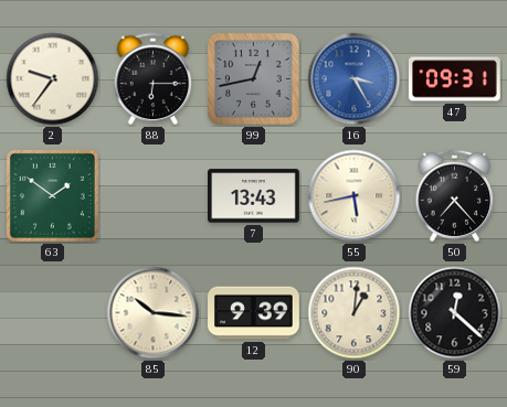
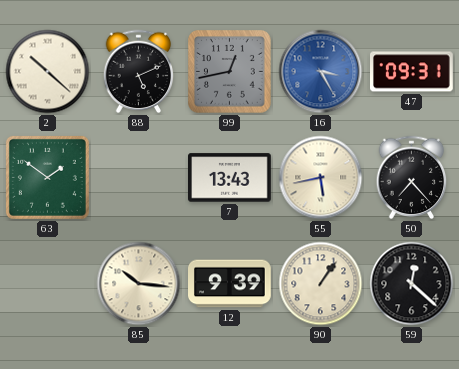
2: 9:36 -> 10:22 (48, 72)
88: 6:15 -> 5:11 (139, 72)
90: 1:01 -> 1:06 (321, 284)
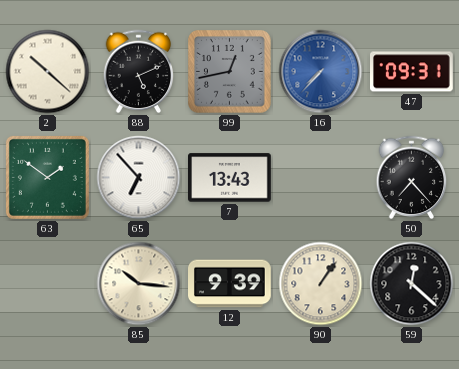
16: 3:25 -> 7:37 (321, 72)
65: none -> 6:53 (139, 178)
55: 5:43 -> none (321, 178)
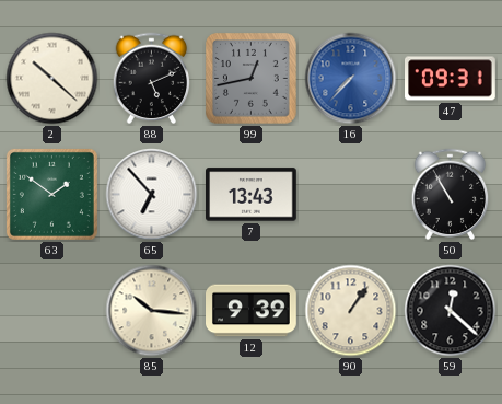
50: 7:23 -> 10:55 (451, 195)
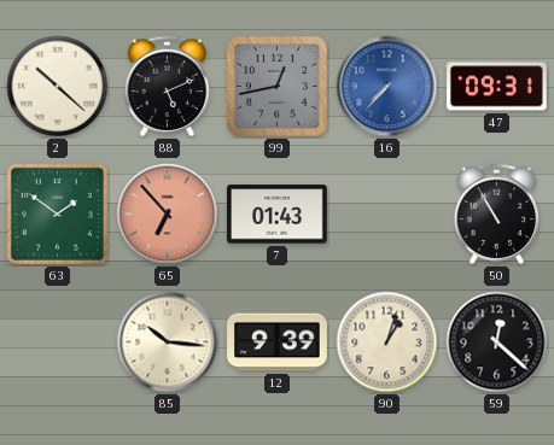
65 dial: white -> salmon (168, 215)
7: 13:43 -> 01:43 (278, 215)
90: 1:06 -> 1:03 (387, 342)
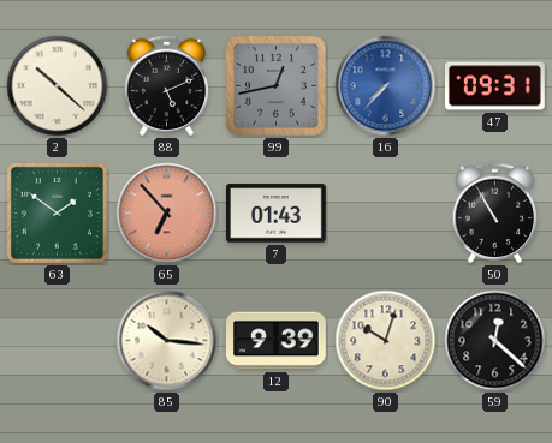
90: 1:03 -> 10:03 (386, 341)
